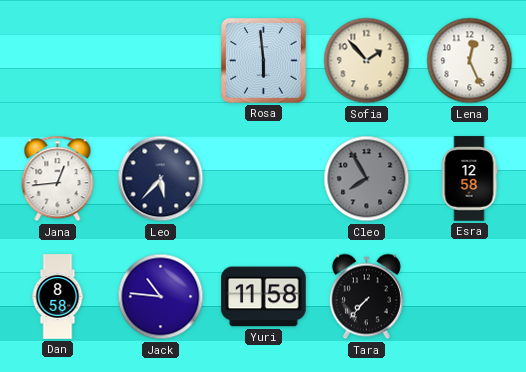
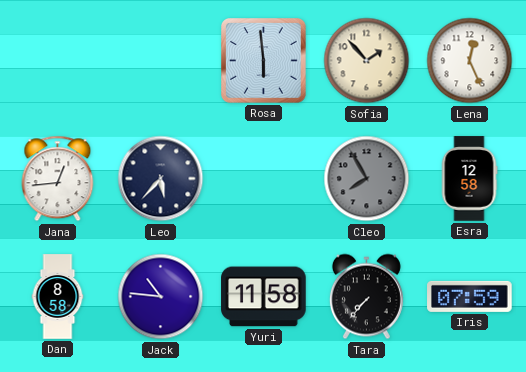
Iris: none -> 07:59 (470, 296)
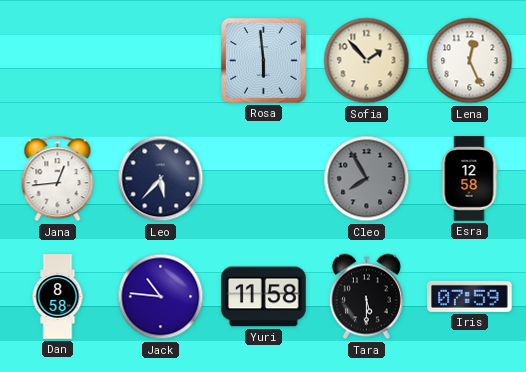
Tara: 7:37 -> 5:30 (366, 297)
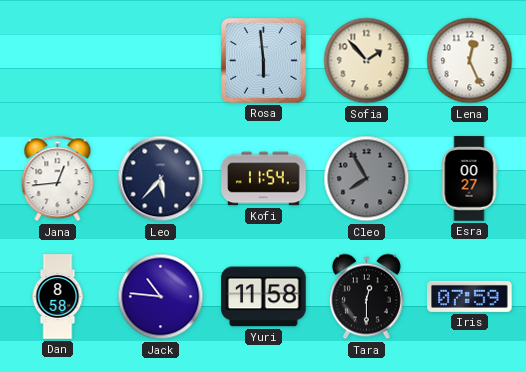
Kofi: none -> 11:54 (264, 179)
Esra: 12:58 -> 00:27 (469, 179)
Tara: 5:30 -> 12:30 (366, 297)
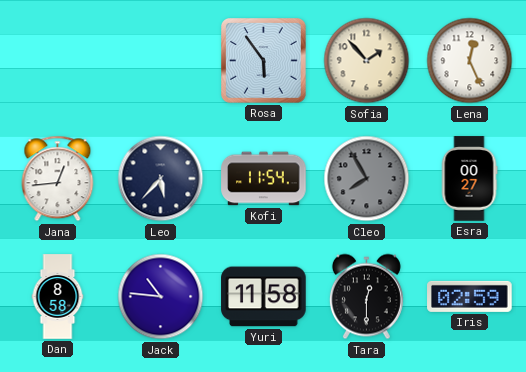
Rosa: 5:59 -> 5:54 (264, 61)
Iris: 07:59 -> 02:59 (470, 296)
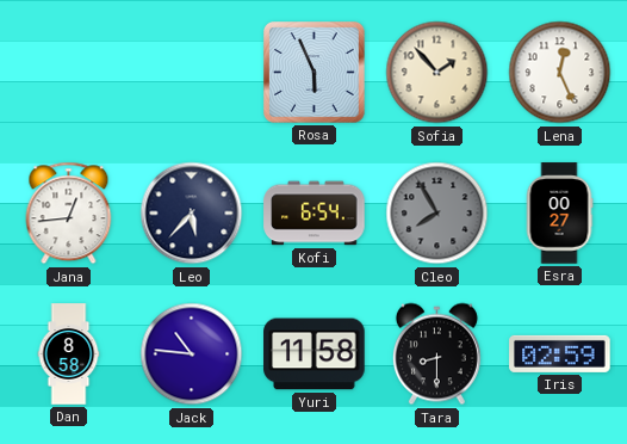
Rosa: 5:54 -> 5:56 (315, 73)
Kofi: 11:54 -> 6:54 (315, 214)
Tara: 12:30 -> 8:30 (436, 354)
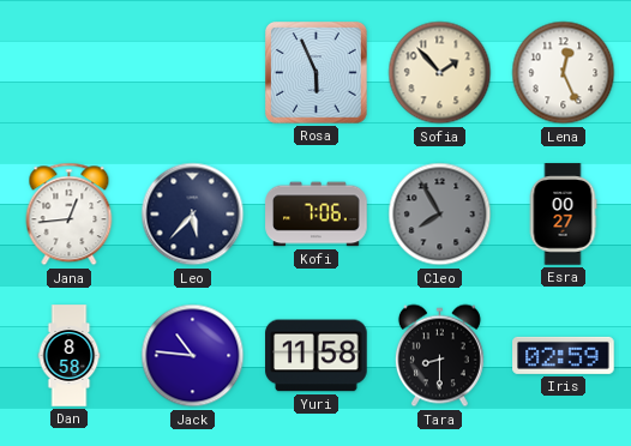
Kofi: 6:54 -> 7:06 (317, 215)
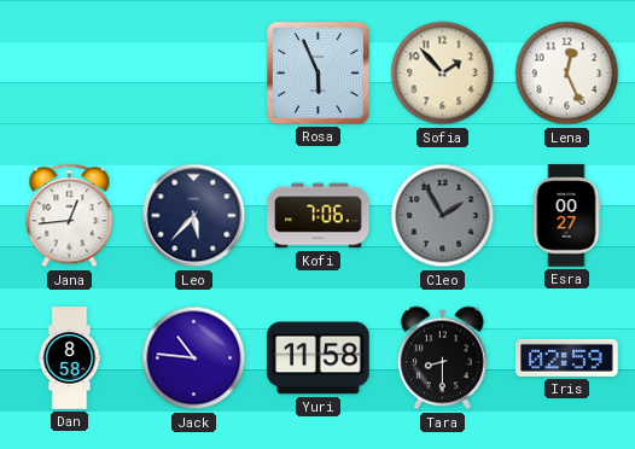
Cleo: 7:55 -> 1:55 (443, 216)
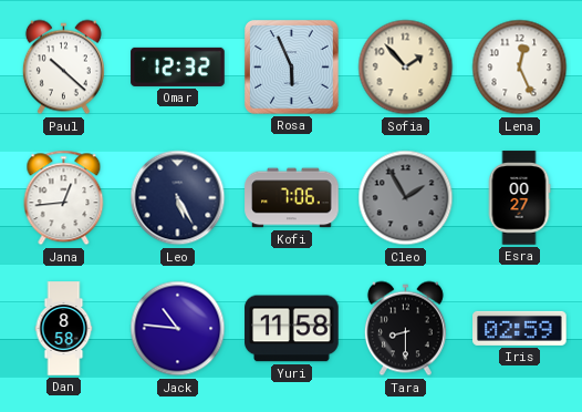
Paul: none -> 10:22 (63, 68)
Omar: none -> 12:32 (178, 66)
Leo: 5:37 -> 5:25 (178, 198)
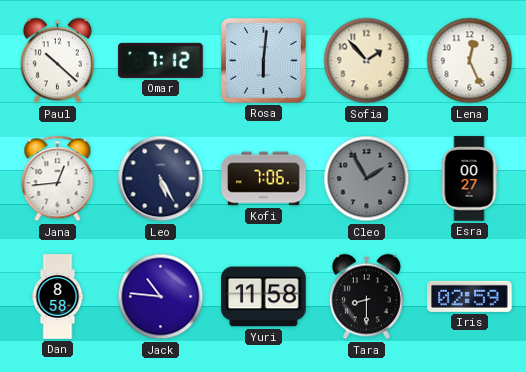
Omar: 12:32 -> 7:12 (161, 60)
Rosa: 5:56 -> 6:01 (264, 61)
